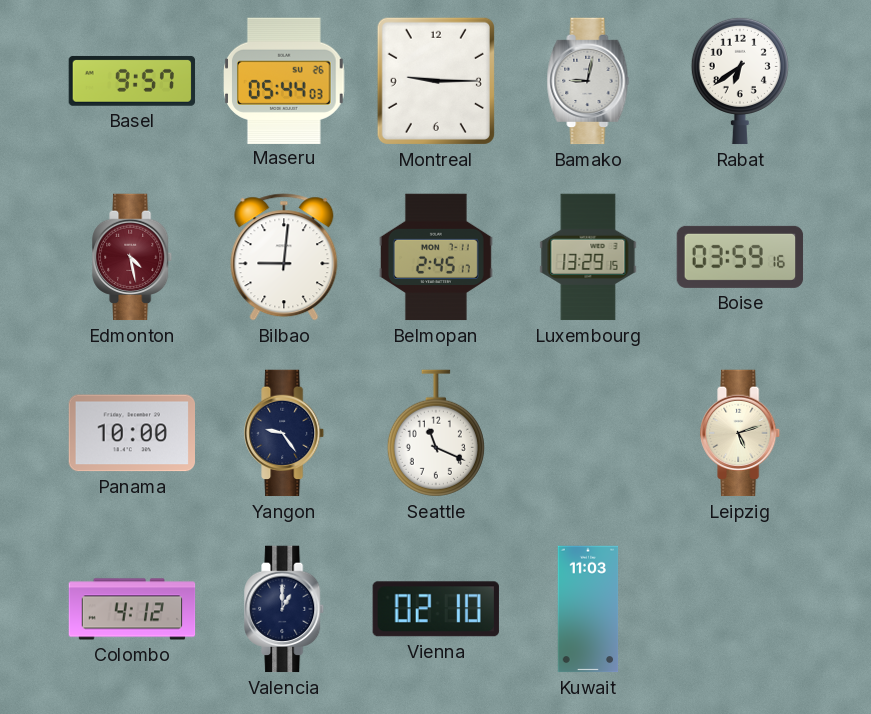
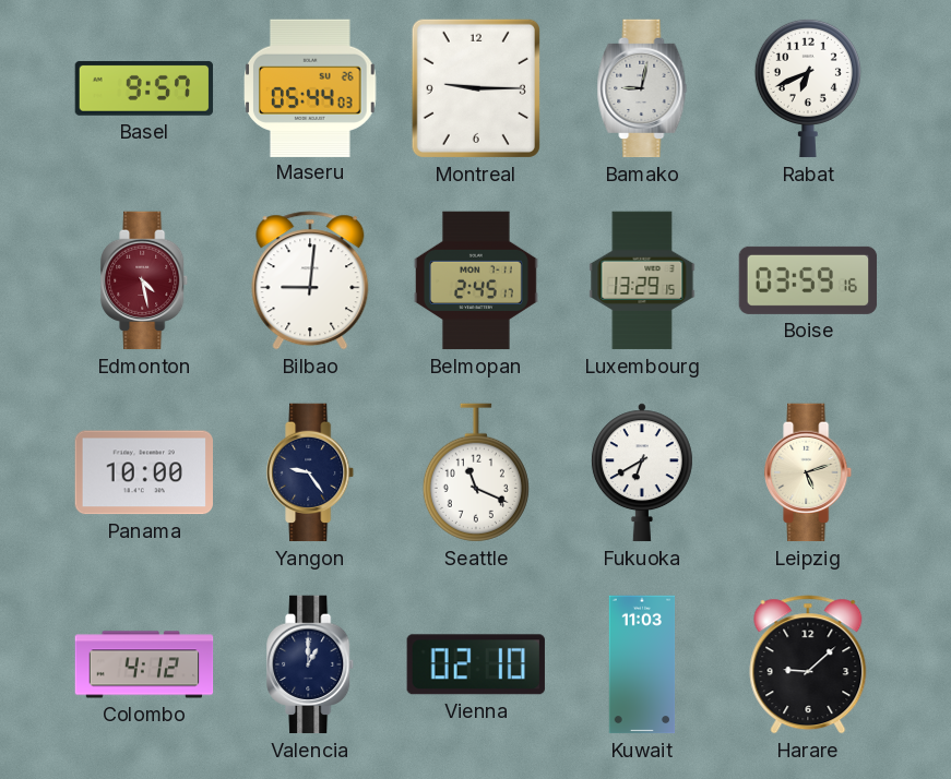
Rabat: 6:39 -> 6:41 (808, 88)
Fukuoka: none -> 6:40 (642, 472)
Harare: none -> 9:08 (808, 664)
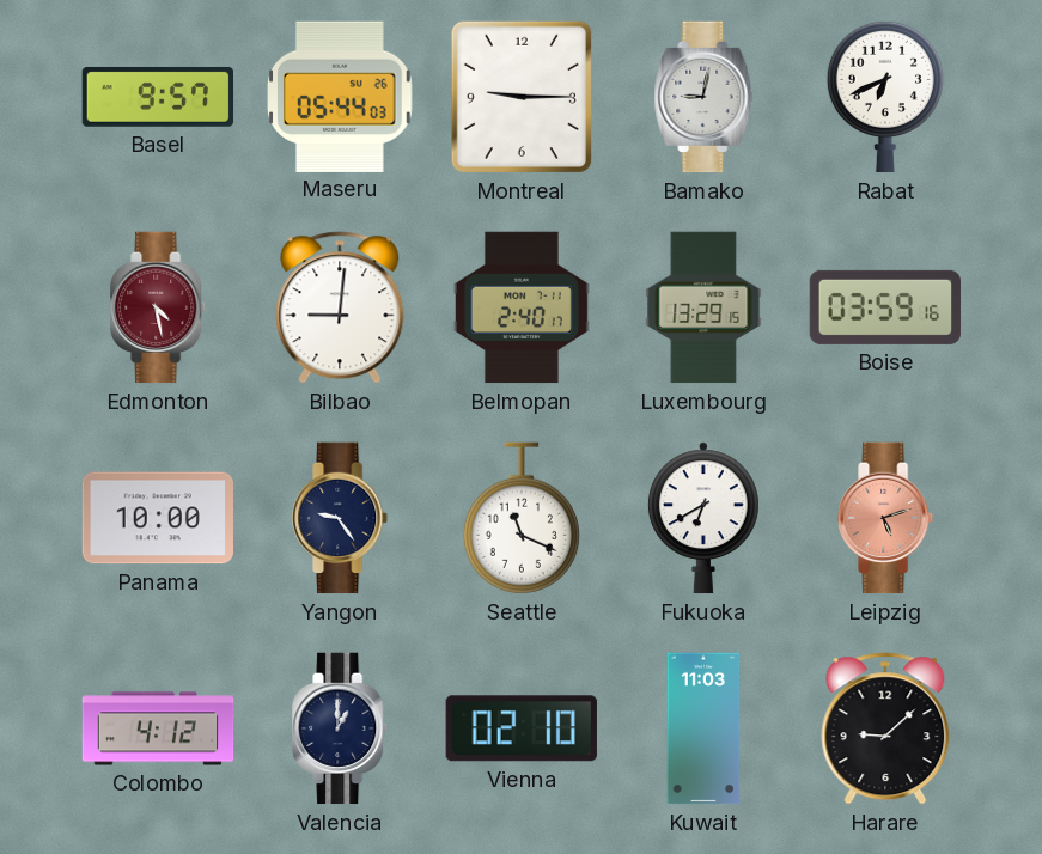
Belmopan: 2:45 -> 2:40 (522, 307)
Leipzig dial: cream -> salmon (886, 518)
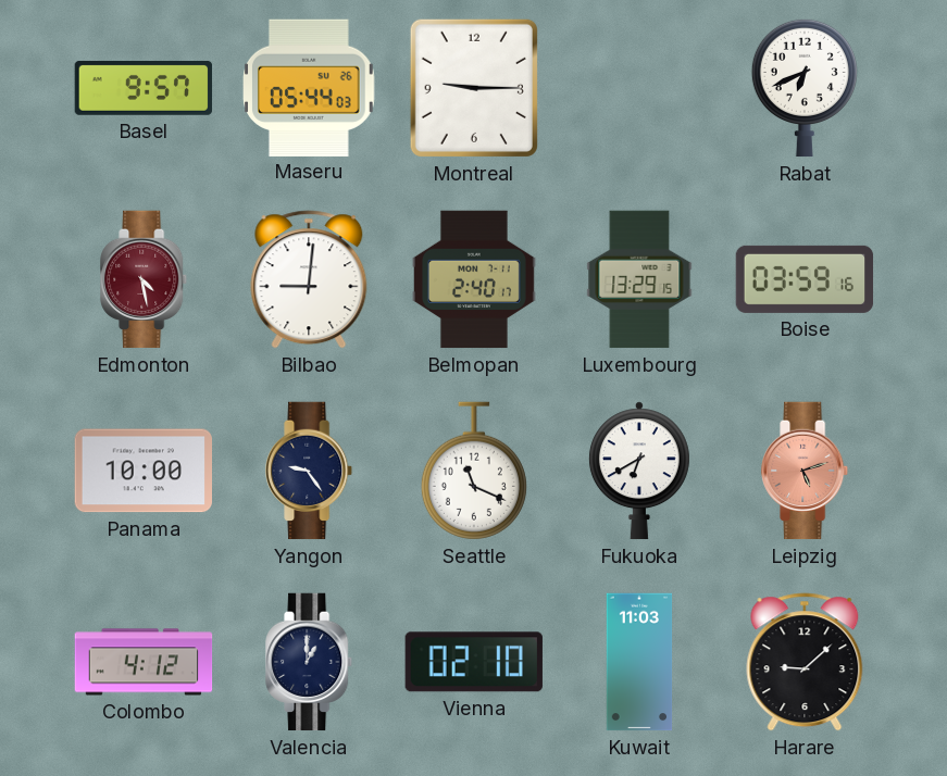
Bamako: 9:02 -> none (703, 97)
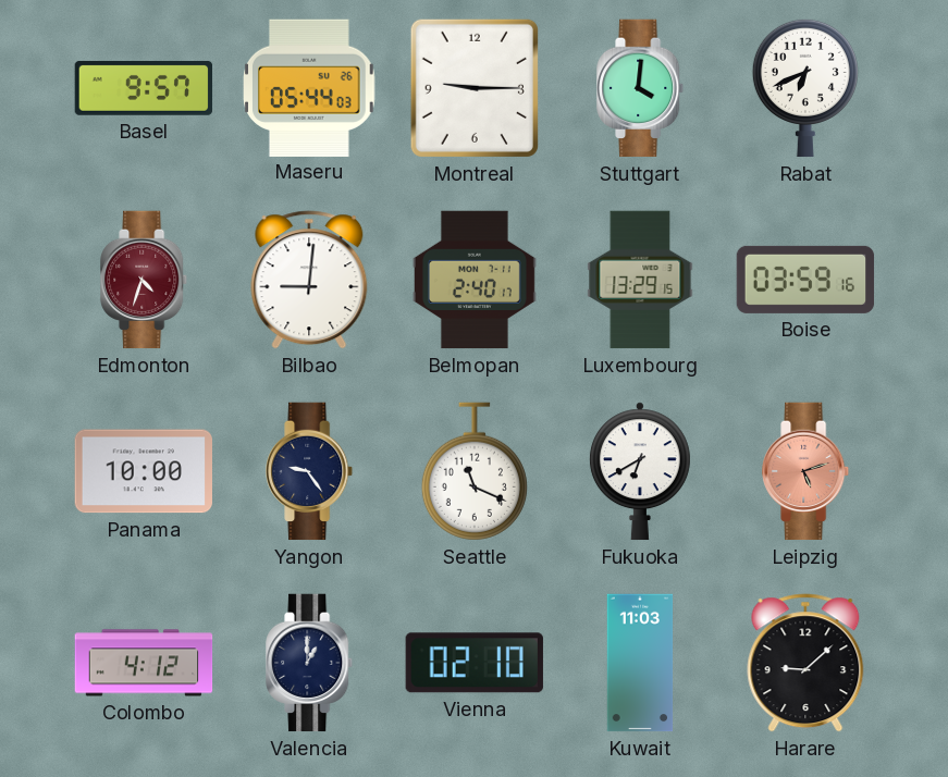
Stuttgart: none -> 4:01 (641, 88)
Edmonton: 4:28 -> 4:33 (145, 280)
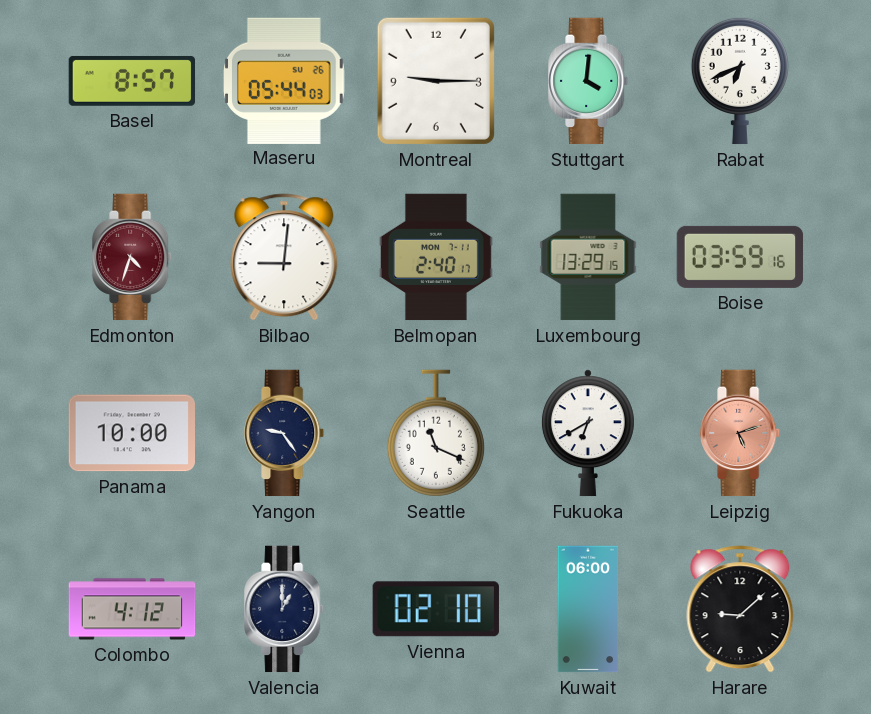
Basel: 9:57 -> 8:57 (132, 81)
Kuwait: 11:03 -> 06:00 (588, 609)
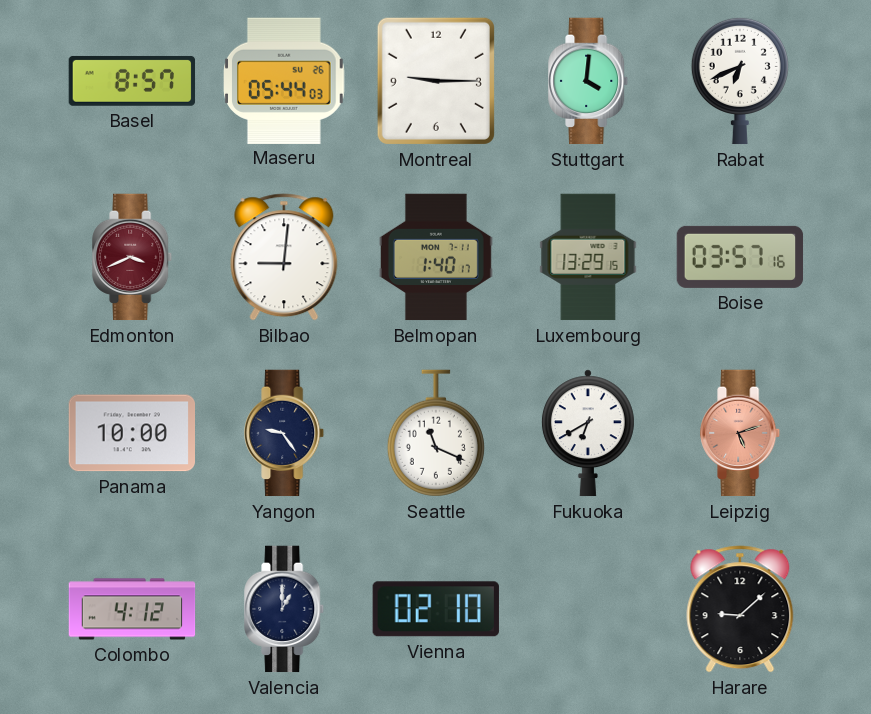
Edmonton: 4:33 -> 3:41 (133, 257)
Belmopan: 2:40 -> 1:40 (436, 257)
Boise: 03:59 -> 03:57 (740, 257)
Kuwait: 06:00 -> none (588, 609)
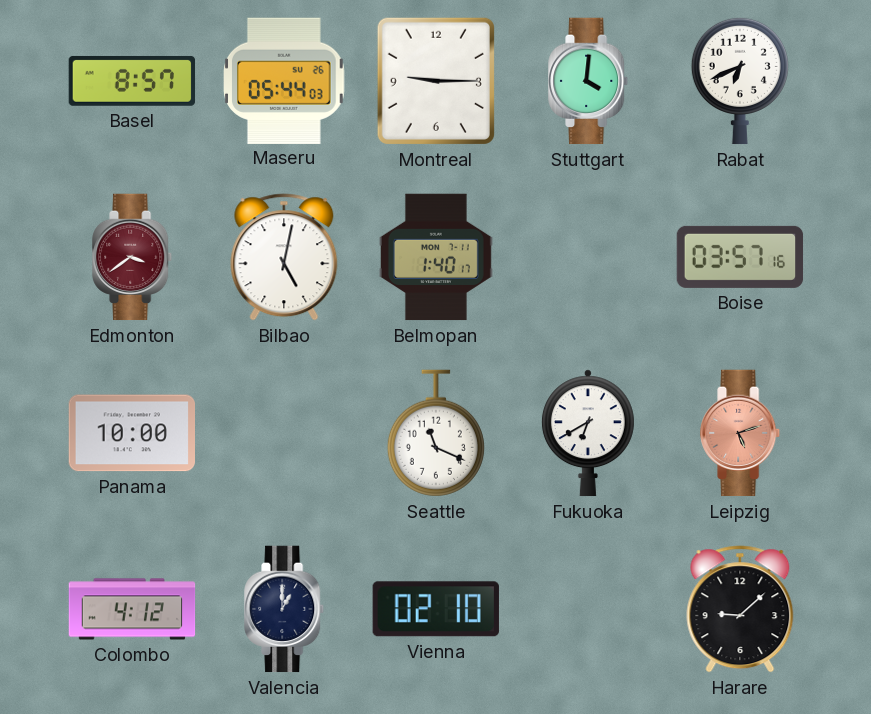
Edmonton: 3:41 -> 3:39 (133, 257)
Bilbao: 9:01 -> 5:02 (284, 257)
Luxembourg: 13:29 -> none (588, 257)
Yangon: 9:24 -> none (285, 433)
